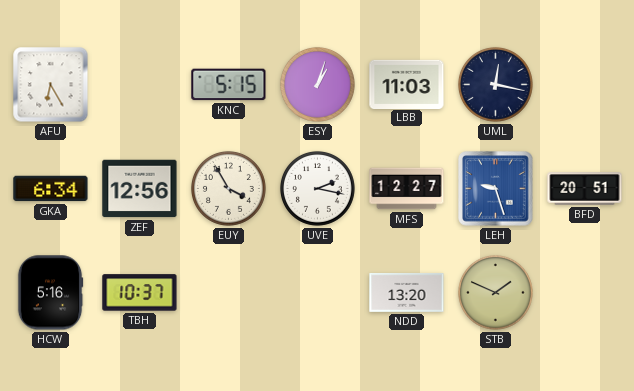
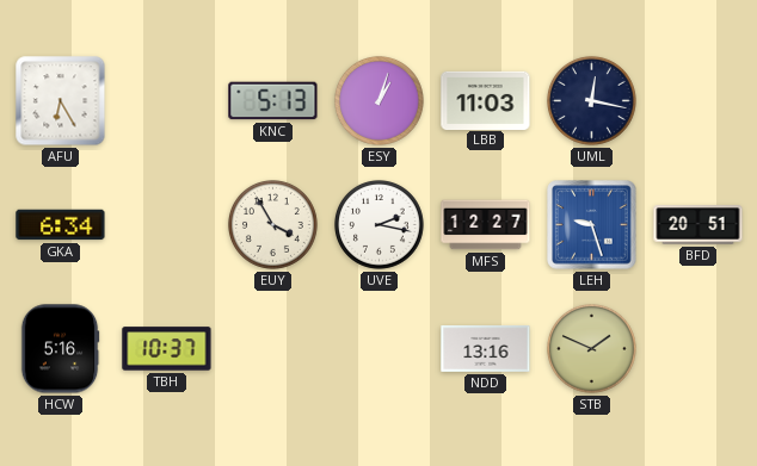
KNC: 5:15 -> 5:13 (273, 101)
ZEF: 12:56 -> none (140, 189)
NDD: 13:20 -> 13:16 (486, 348)
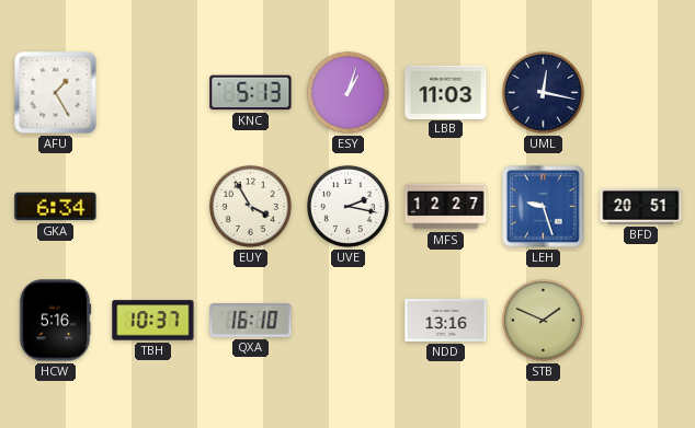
AFU: 6:25 -> 1:25 (56, 93)
QXA: none -> 16:10 (251, 321)
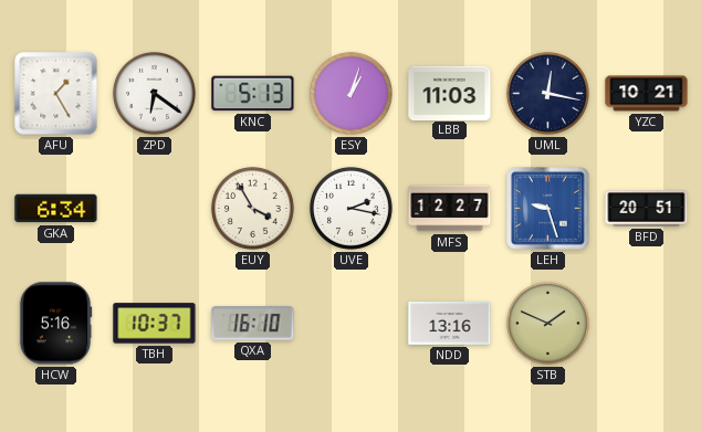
ZPD: none -> 6:21 (154, 93)
YZC: none -> 10:21 (647, 94)
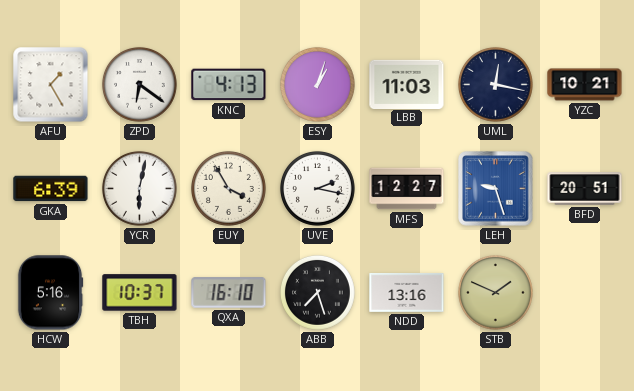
KNC: 5:13 -> 4:13 (229, 85)
GKA: 6:34 -> 6:39 (51, 189)
YCR: none -> 6:02 (139, 188)
ABB: none -> 7:27 (317, 292)
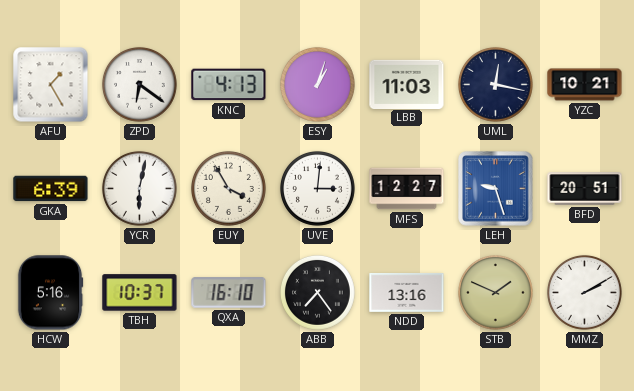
UVE: 2:17 -> 3:01 (317, 188)
ABB: 7:27 -> 7:24 (317, 292)
MMZ: none -> 2:10 (584, 292)
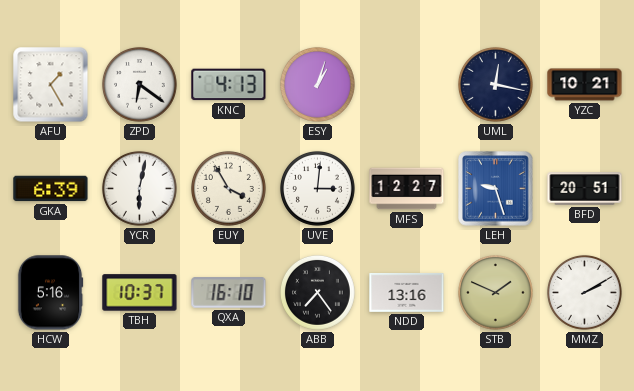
LBB: 11:03 -> none (407, 84)
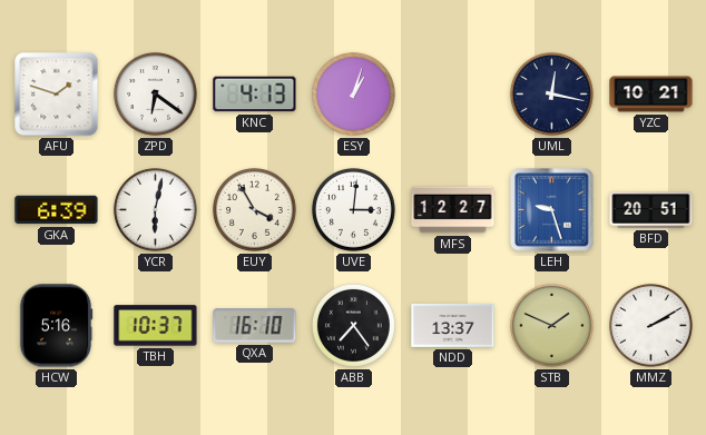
AFU: 1:25 -> 1:48 (57, 95)
NDD: 13:16 -> 13:37 (453, 325)
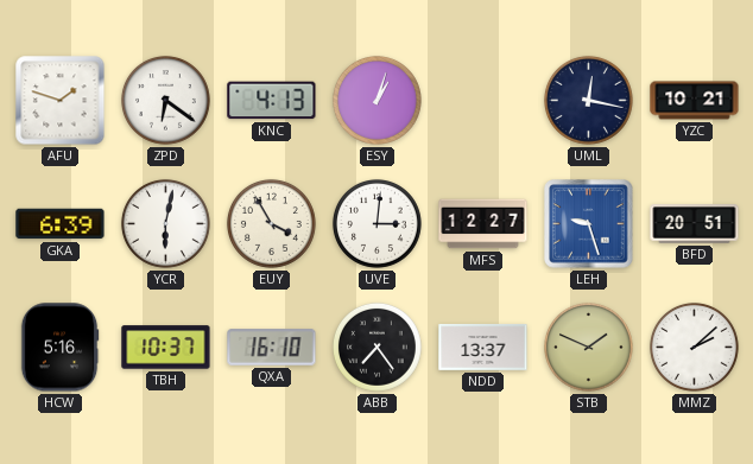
MMZ: 2:10 -> 2:08 (694, 347)
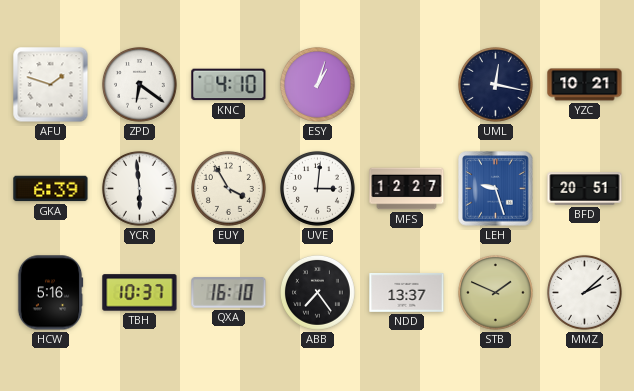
KNC: 4:13 -> 4:10 (229, 85)
YCR: 6:02 -> 5:59 (139, 188)
